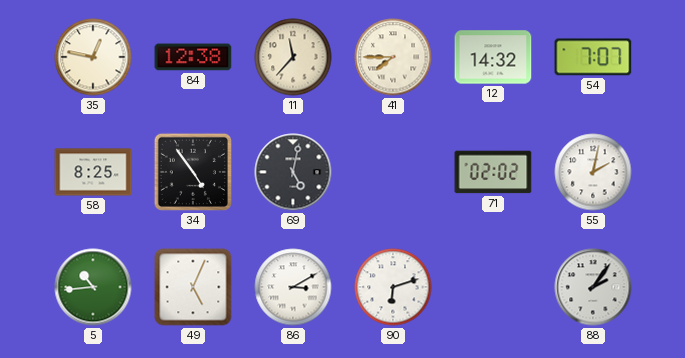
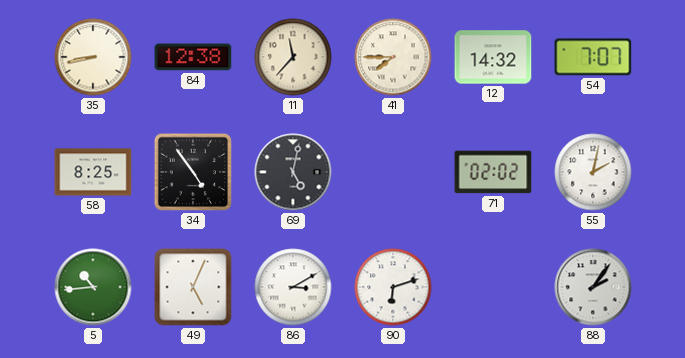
35: 12:47 -> 8:43 (93, 57)
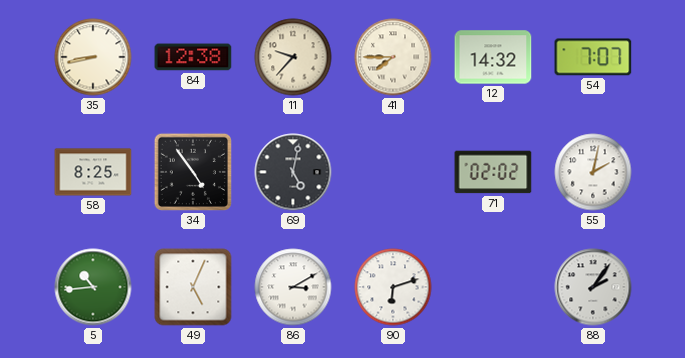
11: 11:37 -> 9:37 (293, 57)
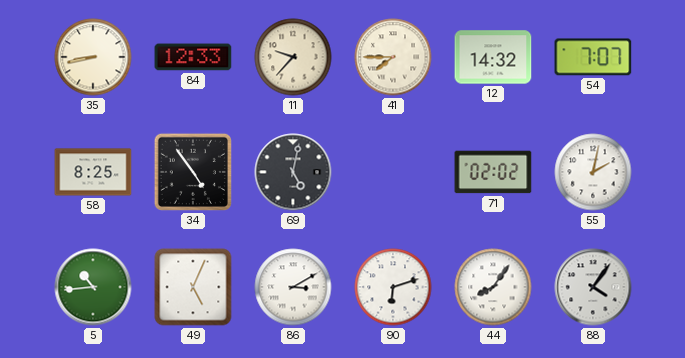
84: 12:38 -> 12:33 (193, 57)
44: none -> 8:06 (493, 287)
88: 2:06 -> 4:06 (593, 287)
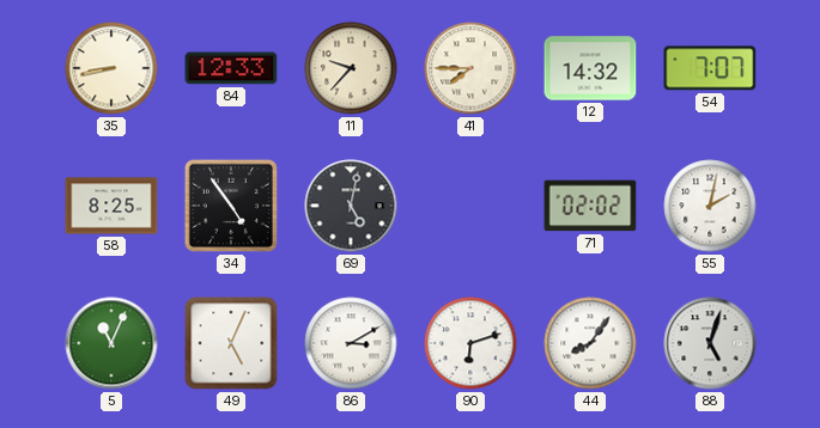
5: 10:44 -> 11:04 (111, 343)
88: 4:06 -> 5:03 (710, 343)
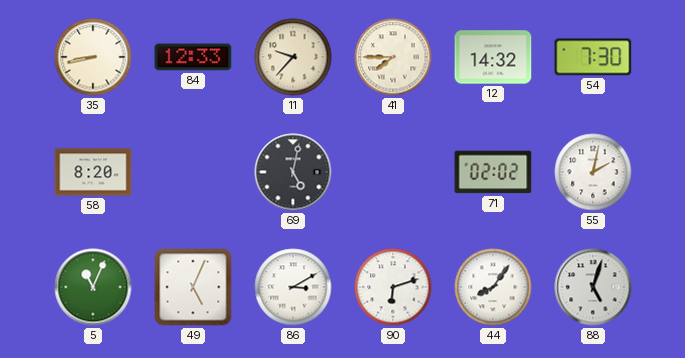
54: 7:07 -> 7:30 (593, 57)
58: 8:25 -> 8:20 (93, 172)
34: 4:54 -> none (230, 206)
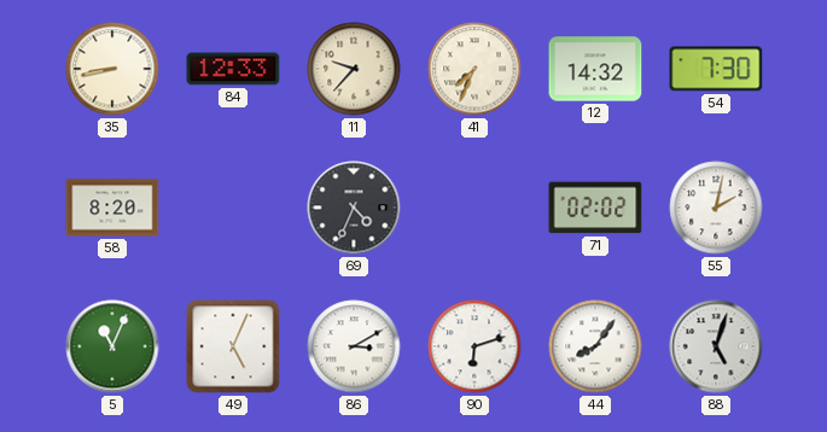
41: 7:45 -> 7:34 (474, 69)
69: 5:02 -> 4:34 (354, 208)
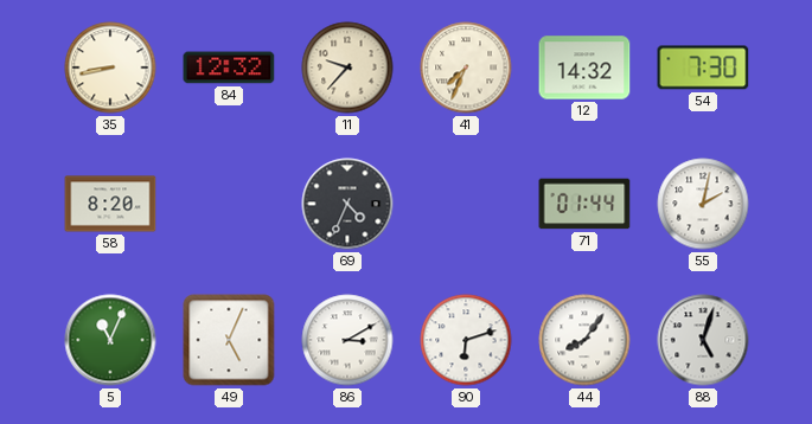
84: 12:33 -> 12:32 (229, 68)
71: 02:02 -> 01:44 (584, 204)
